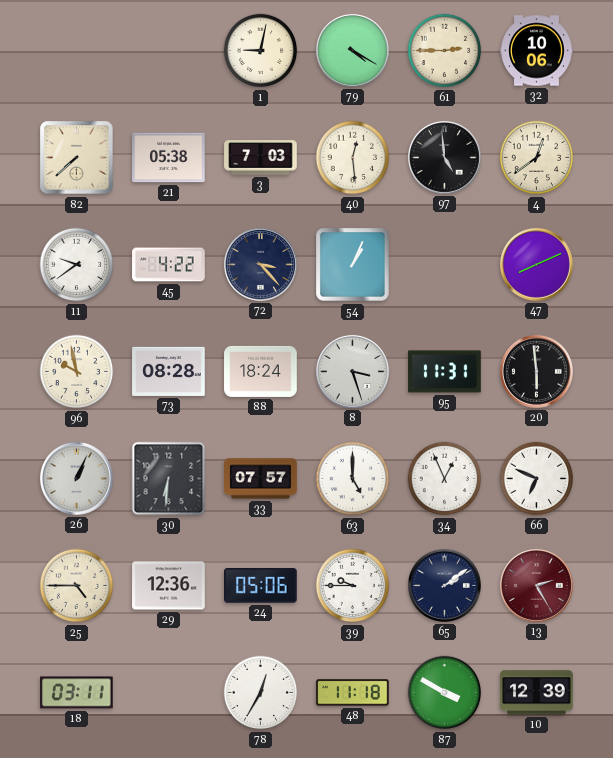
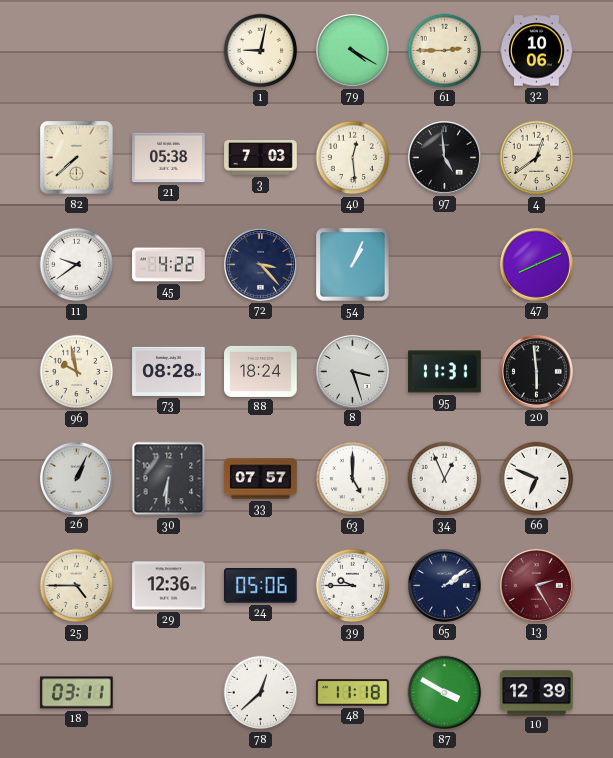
78: 12:35 -> 12:38 (261, 693)
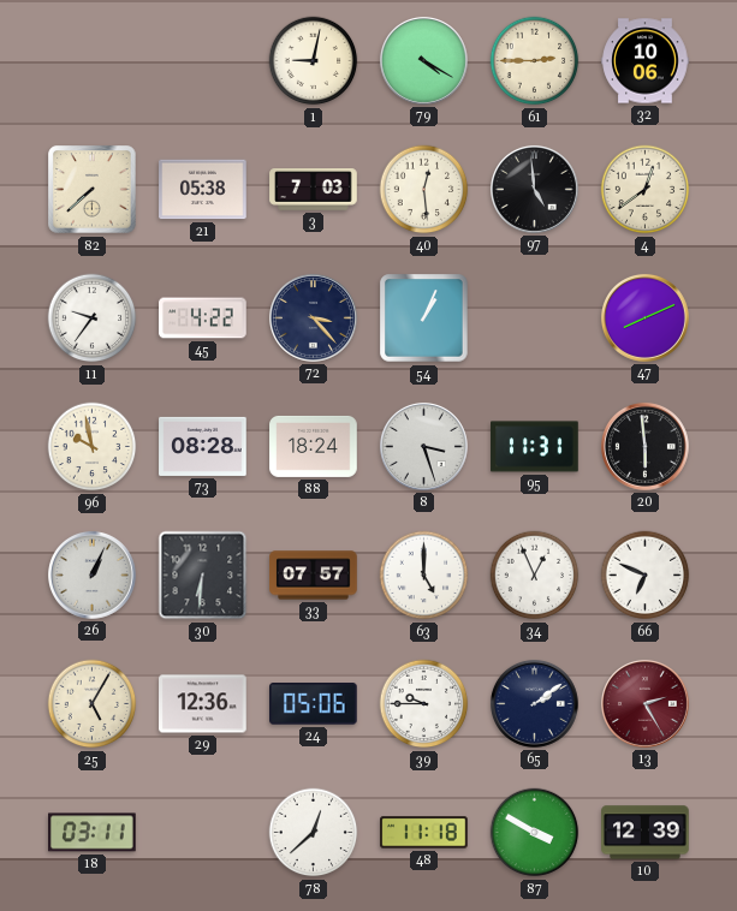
11: 9:39 -> 9:36 (93, 318)
25: 4:45 -> 5:05 (93, 704)
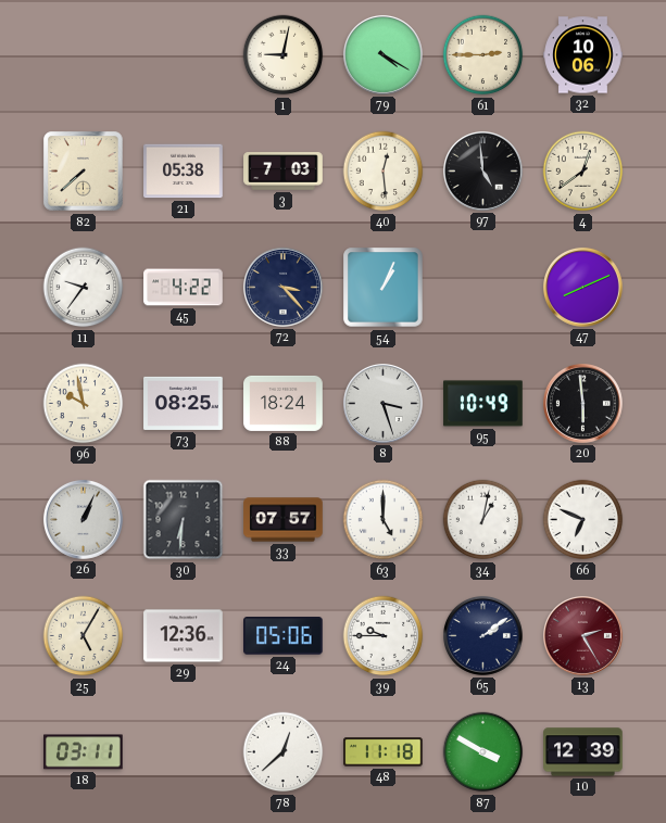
73: 08:28 -> 08:25 (184, 403)
95: 11:31 -> 10:49 (483, 404)
34: 12:56 -> 1:02 (483, 520)
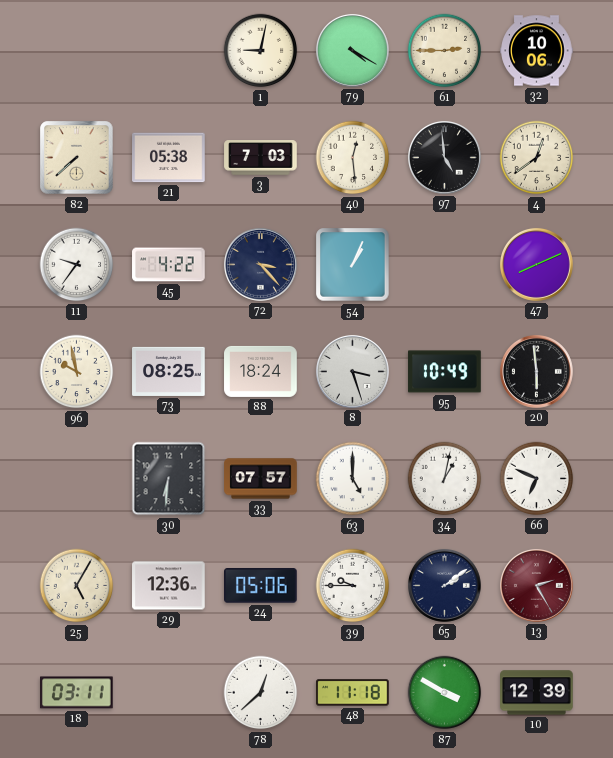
26: 1:04 -> none (83, 519)
